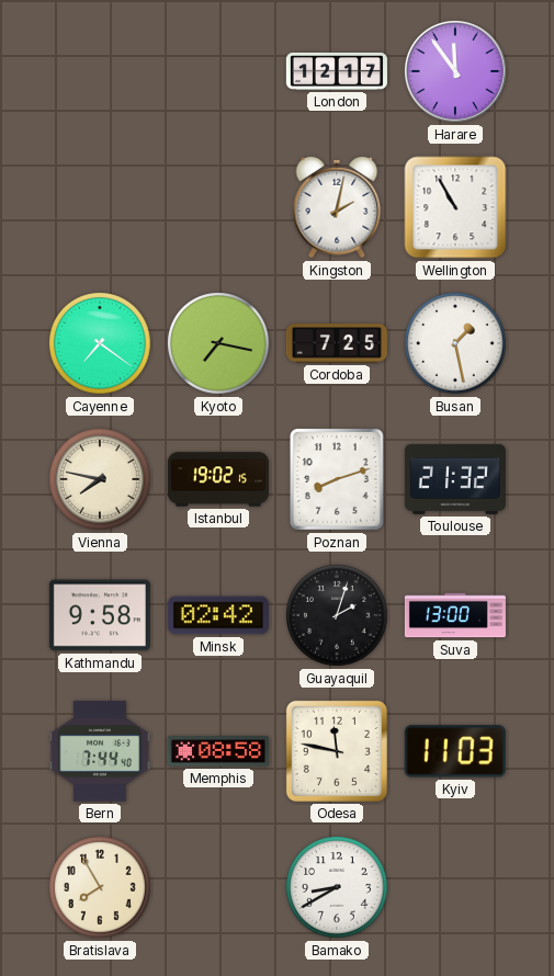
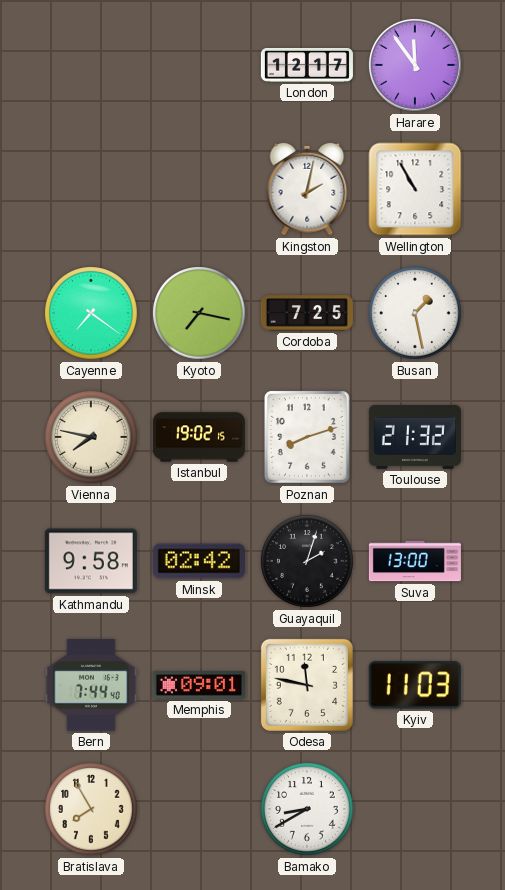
Memphis: 08:58 -> 09:01 (199, 685)
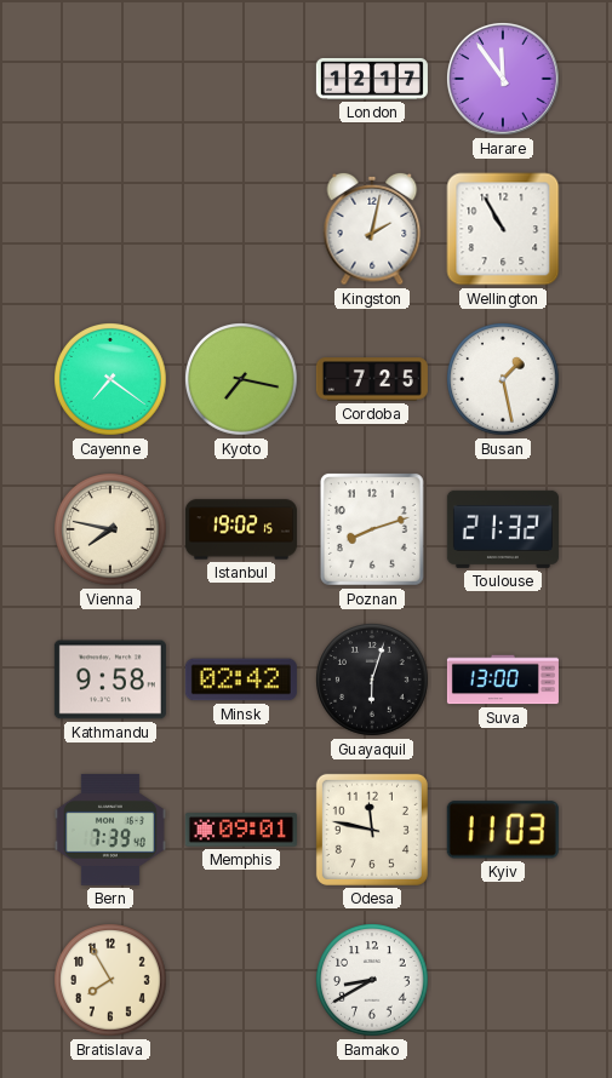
Guayaquil: 2:03 -> 6:03 (373, 680)
Bern: 7:44 -> 7:39 (110, 830)
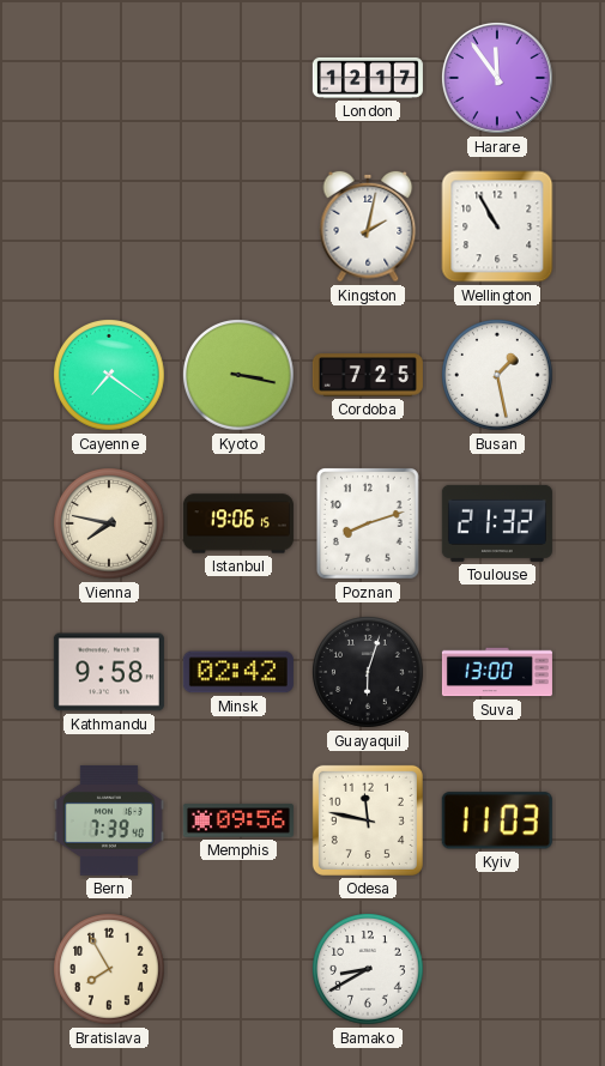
Kyoto: 7:17 -> 3:17 (240, 375)
Istanbul: 19:02 -> 19:06 (238, 523)
Memphis: 09:01 -> 09:56 (238, 820)
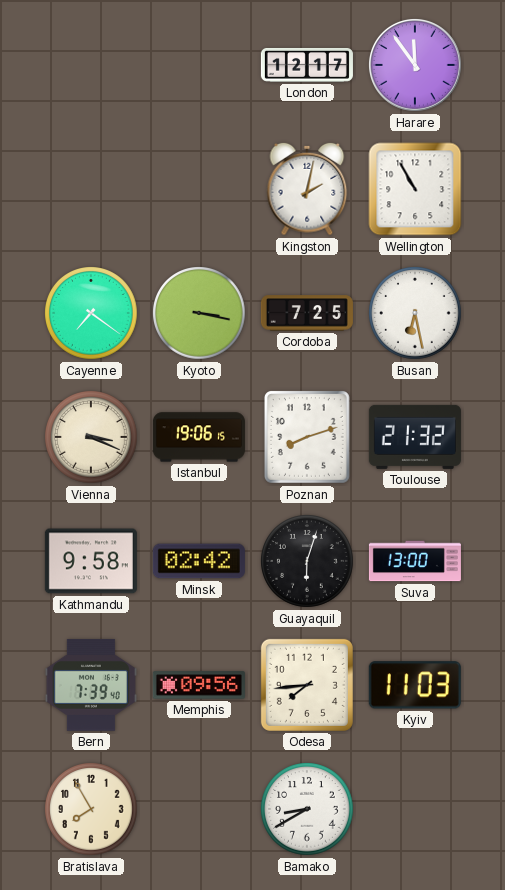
Busan: 1:28 -> 6:28 (416, 313)
Vienna: 7:47 -> 3:19 (92, 437)
Odesa: 11:47 -> 7:44 (307, 685)
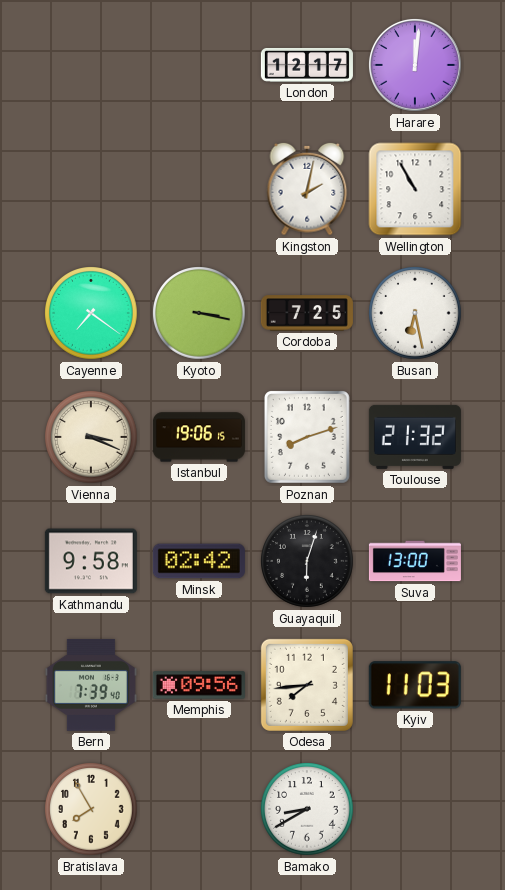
Harare: 11:54 -> 12:01 (415, 65)
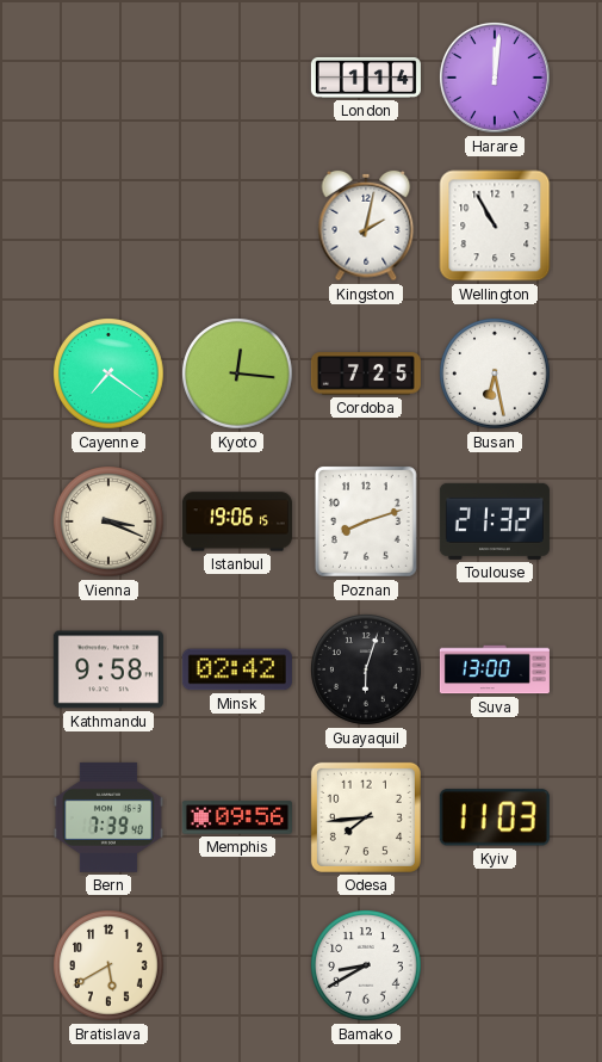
London: 12:17 -> 1:14 (366, 78)
Kyoto: 3:17 -> 12:16 (238, 373)
Bratislava: 7:55 -> 5:40 (110, 965)
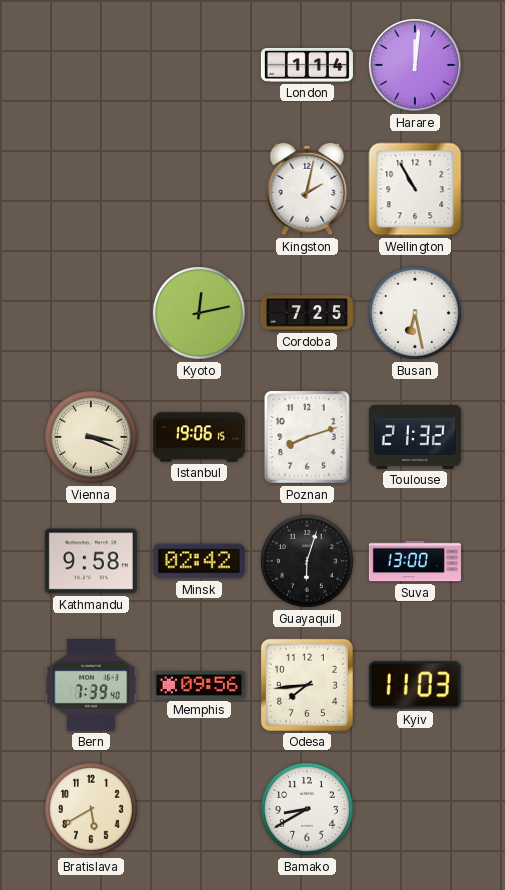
Cayenne: 7:21 -> none (110, 373)
Kyoto: 12:16 -> 12:13 (200, 313)
